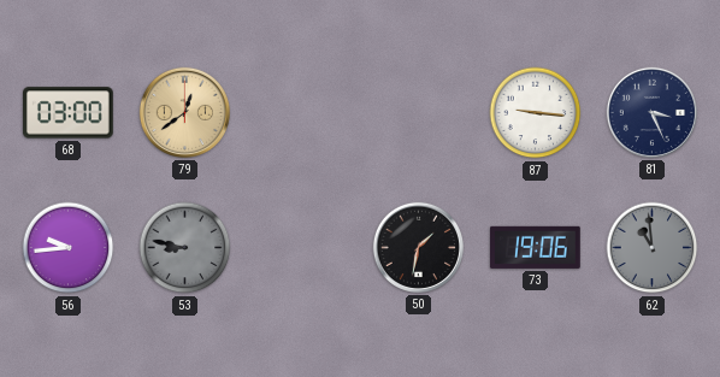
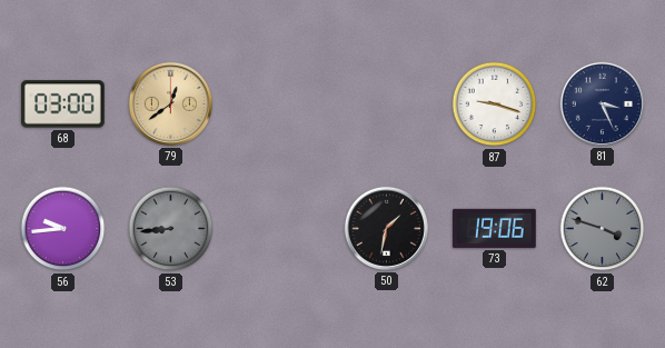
87: 9:16 -> 9:18 (495, 105)
53: 8:47 -> 8:44 (171, 229)
62: 10:59 -> 3:48 (603, 229)
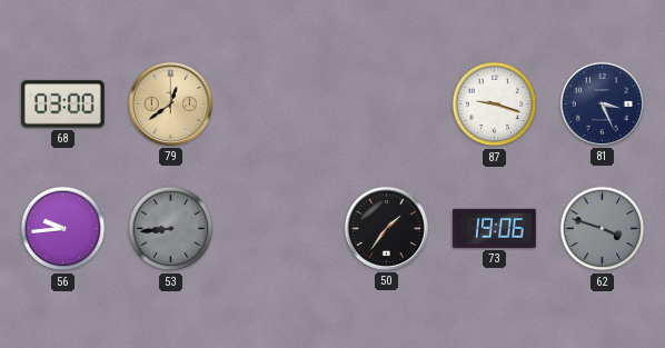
50: 1:32 -> 1:36 (386, 228)
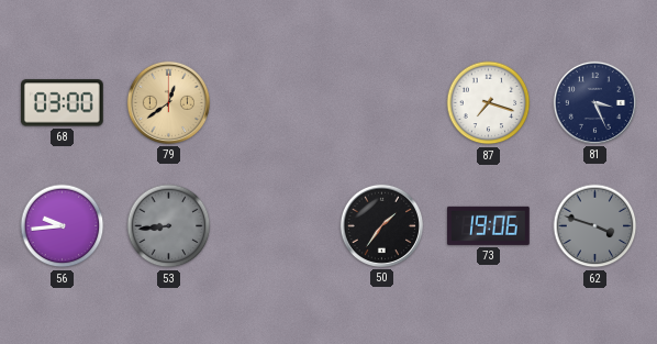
87: 9:18 -> 7:18 (489, 103)
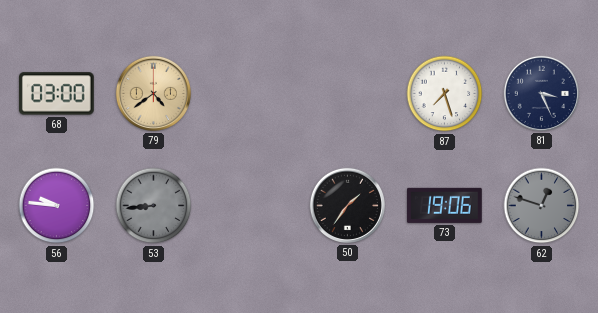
79: 12:39 -> 4:39 (153, 93)
87: 7:18 -> 7:27 (445, 94)
56: 9:44 -> 9:46 (57, 206)
62: 3:48 -> 12:48 (542, 206)
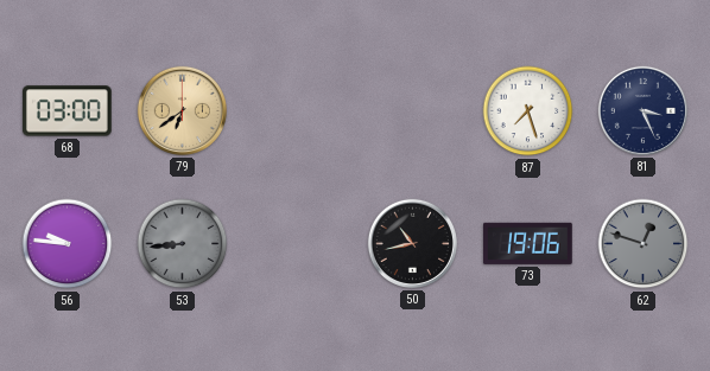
79: 4:39 -> 6:39 (182, 110)
50: 1:36 -> 10:43 (412, 243)
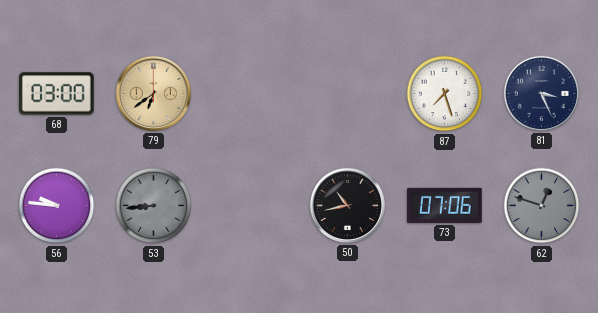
73: 19:06 -> 07:06 (445, 205)
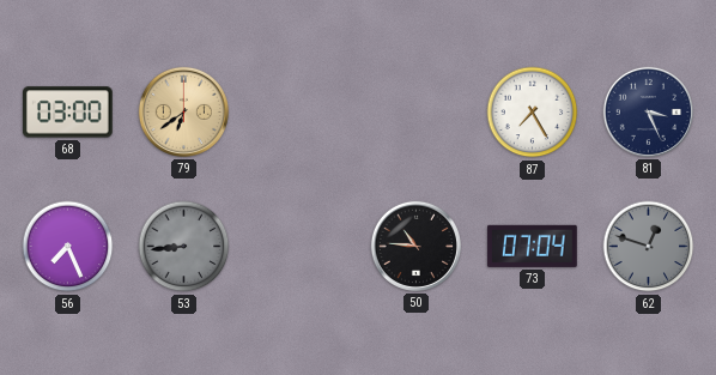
87: 7:27 -> 7:25 (533, 113)
56: 9:46 -> 7:26 (68, 247)
50: 10:43 -> 10:46 (415, 246)
73: 07:06 -> 07:04 (533, 246)
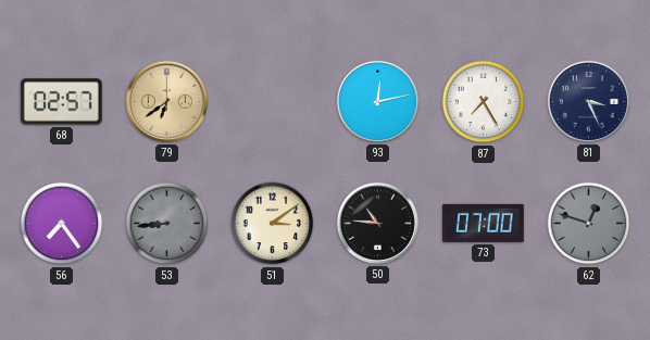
68: 03:00 -> 02:57 (62, 102)
93: none -> 12:13 (377, 101)
56: 7:26 -> 7:24 (62, 224)
51: none -> 3:09 (273, 224)
73: 07:04 -> 07:00 (484, 223)
